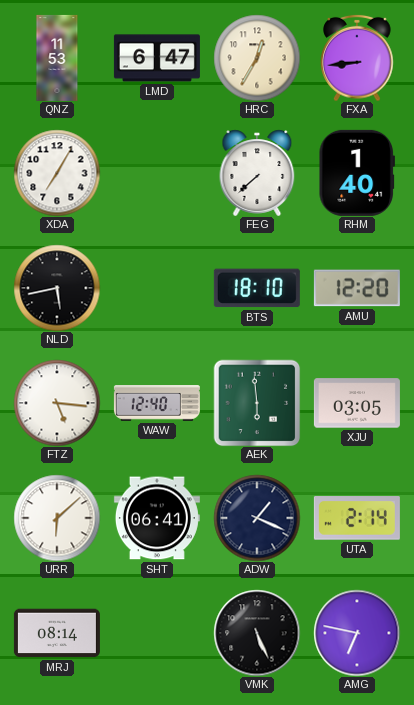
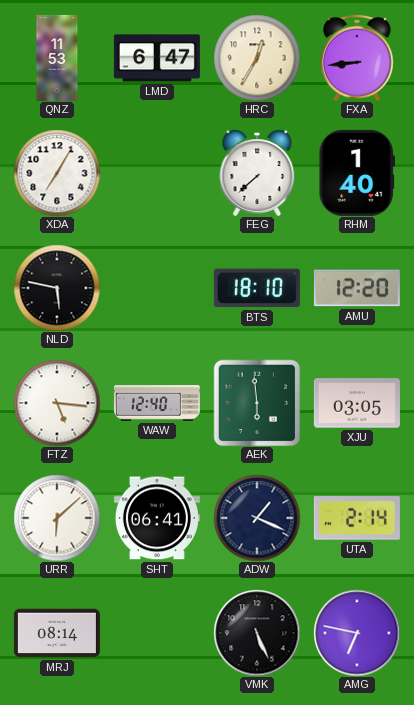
NLD: 5:43 -> 5:47 (57, 288)
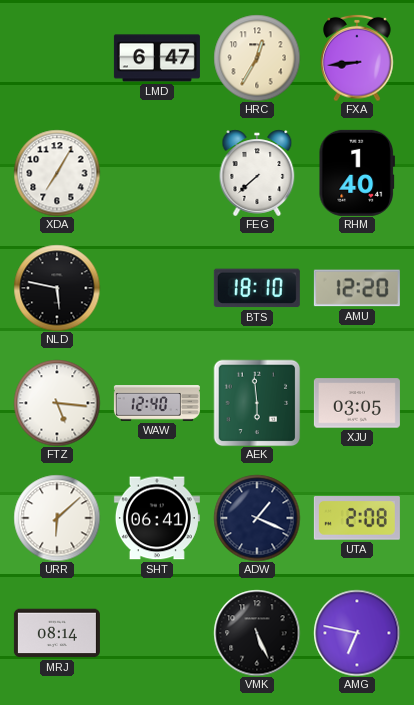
QNZ: 11:53 -> none (57, 58)
UTA: 2:14 -> 2:08 (357, 518)
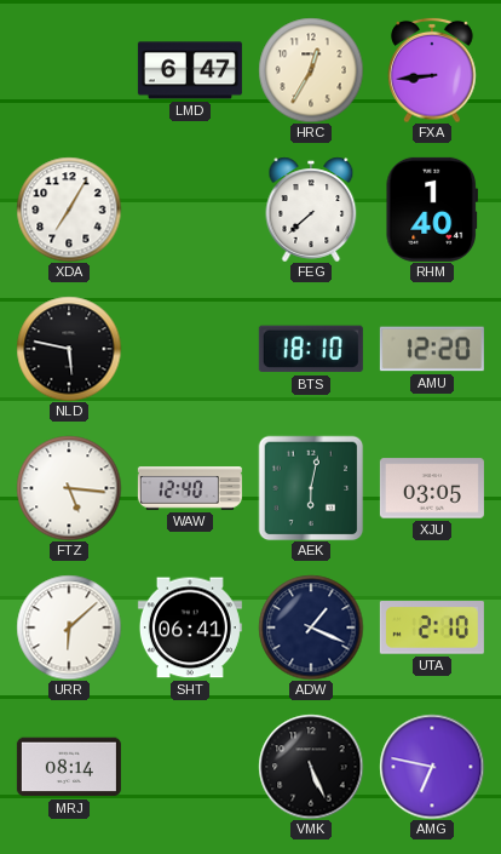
AEK: 5:59 -> 6:02 (311, 488)
UTA: 2:08 -> 2:10 (432, 627)
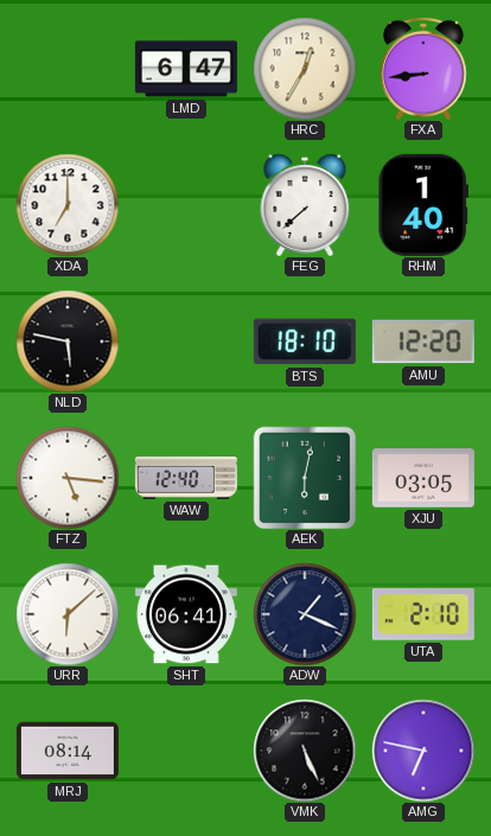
XDA: 7:05 -> 7:00 (68, 205)
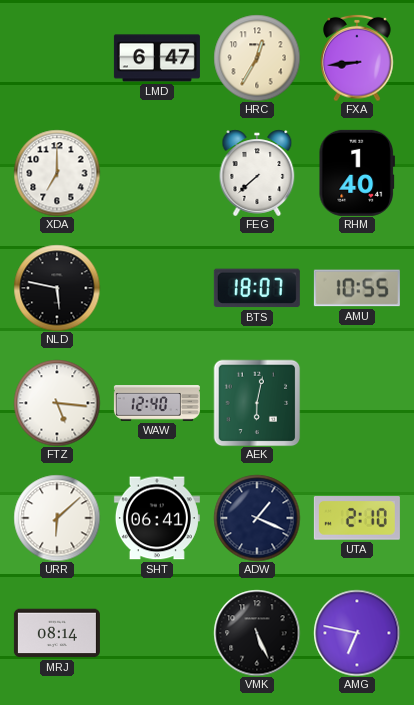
BTS: 18:10 -> 18:07 (257, 288)
AMU: 12:20 -> 10:55 (357, 288)
XJU: 03:05 -> none (423, 478)
